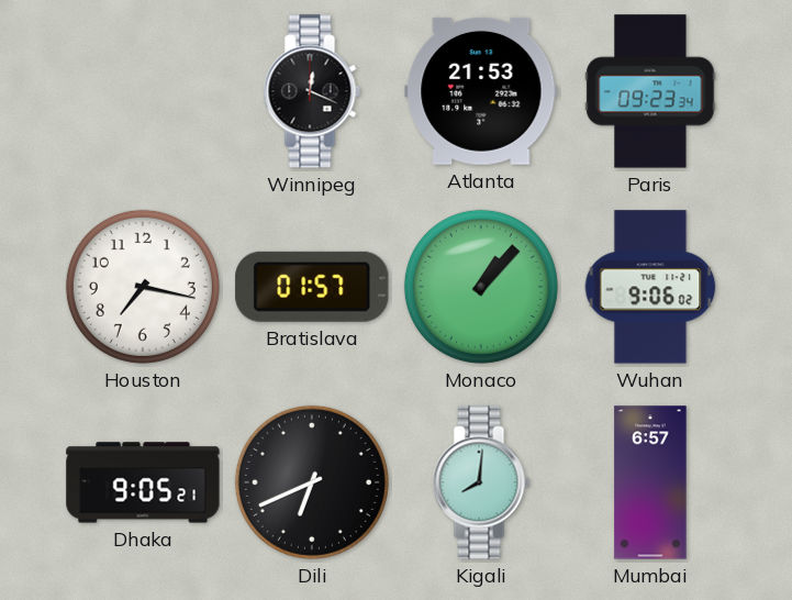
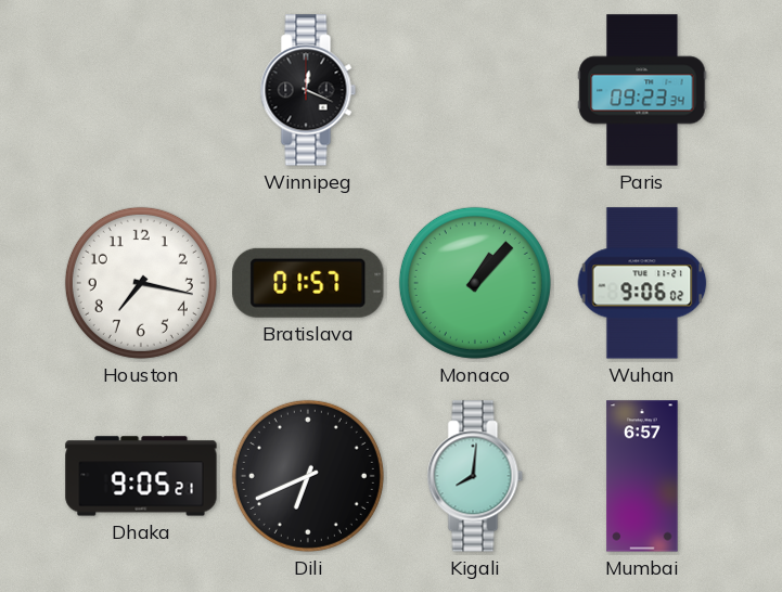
Atlanta: 21:53 -> none (481, 91)
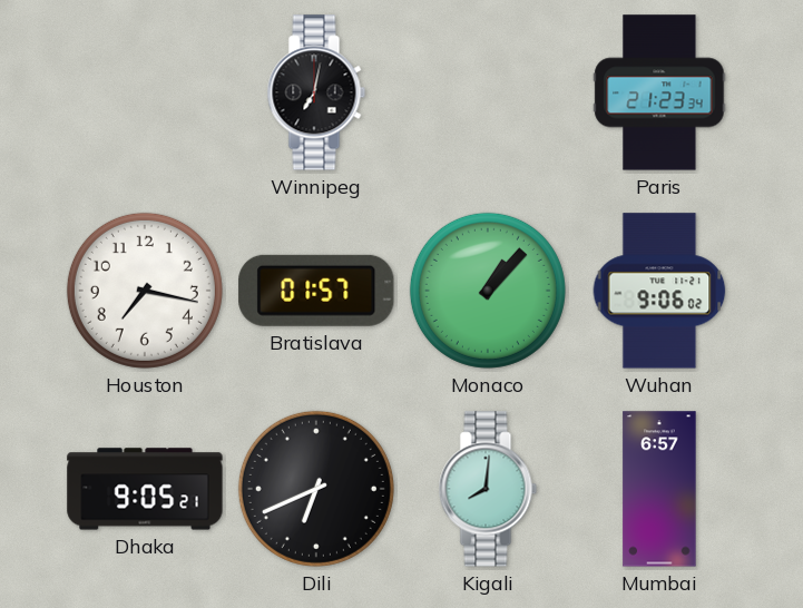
Winnipeg: 12:19 -> 7:02 (316, 92)
Paris: 09:23 -> 21:23 (659, 92)
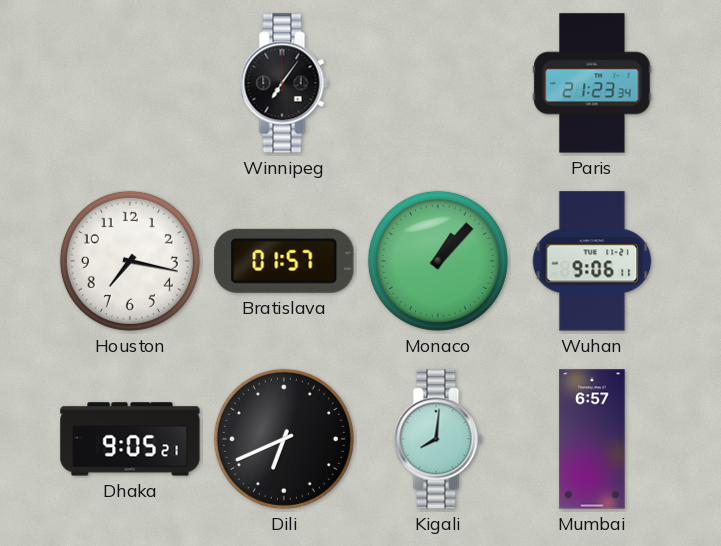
Winnipeg: 7:02 -> 7:06 (284, 83)
Wuhan: 9:06:02 -> 9:06:11 (592, 261)
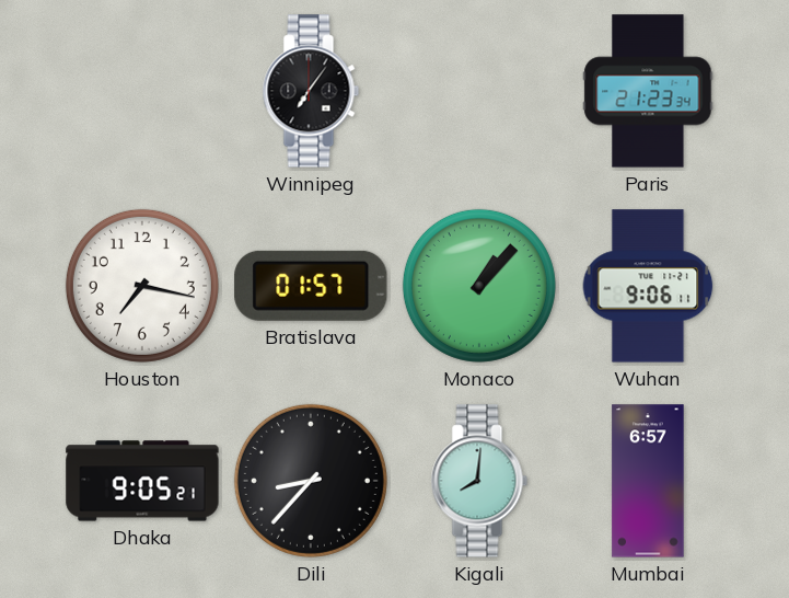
Dili: 6:41 -> 8:37 (311, 481)
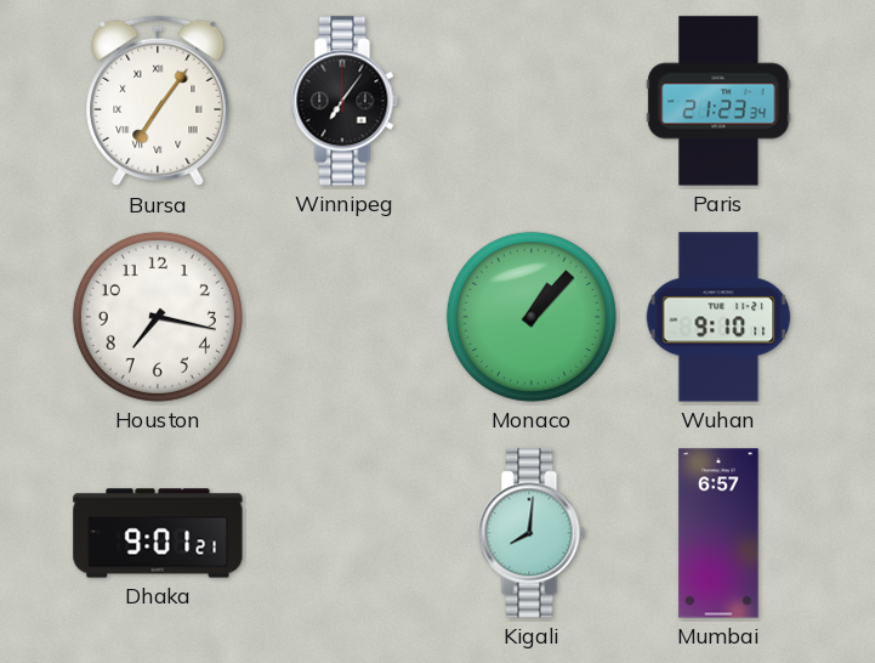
Bursa: none -> 7:06 (158, 101)
Bratislava: 01:57 -> none (311, 286)
Wuhan: 9:06 -> 9:10 (718, 317)
Dhaka: 9:05 -> 9:01 (158, 533)
Dili: 8:37 -> none (311, 481)
